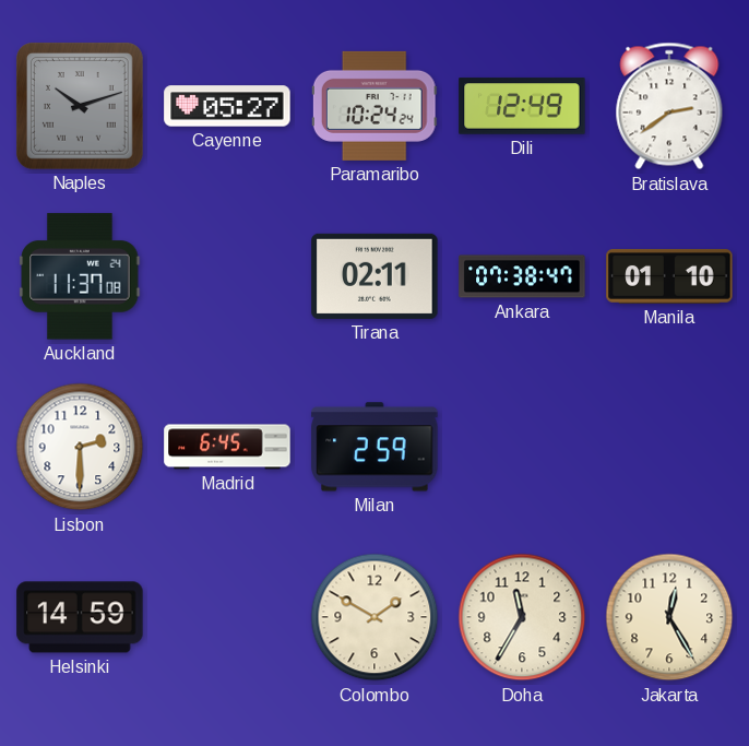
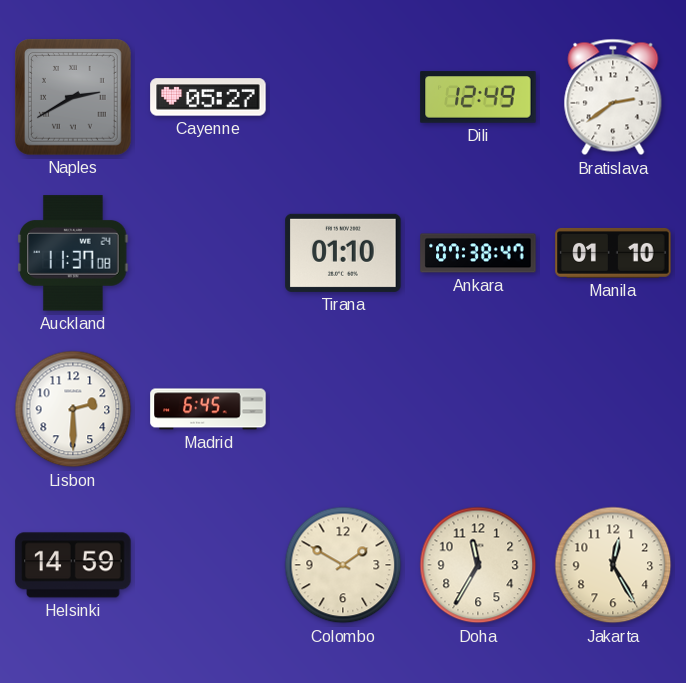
Naples: 10:12 -> 2:40 (74, 98)
Paramaribo: 10:24 -> none (374, 106)
Tirana: 02:11 -> 01:10 (343, 253)
Milan: 2:59 -> none (374, 447)
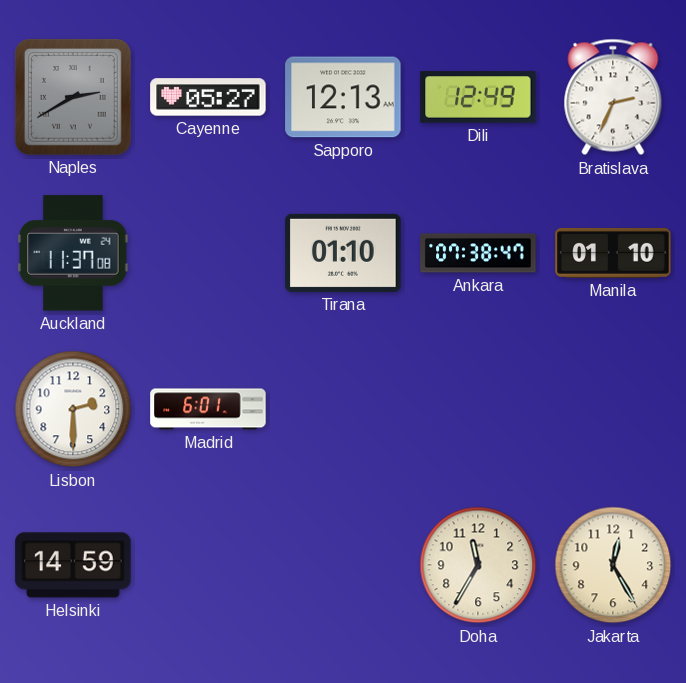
Sapporo: none -> 12:13 (343, 97)
Bratislava: 2:39 -> 2:34 (613, 97)
Madrid: 6:45 -> 6:01 (208, 409)
Colombo: 1:50 -> none (343, 565)
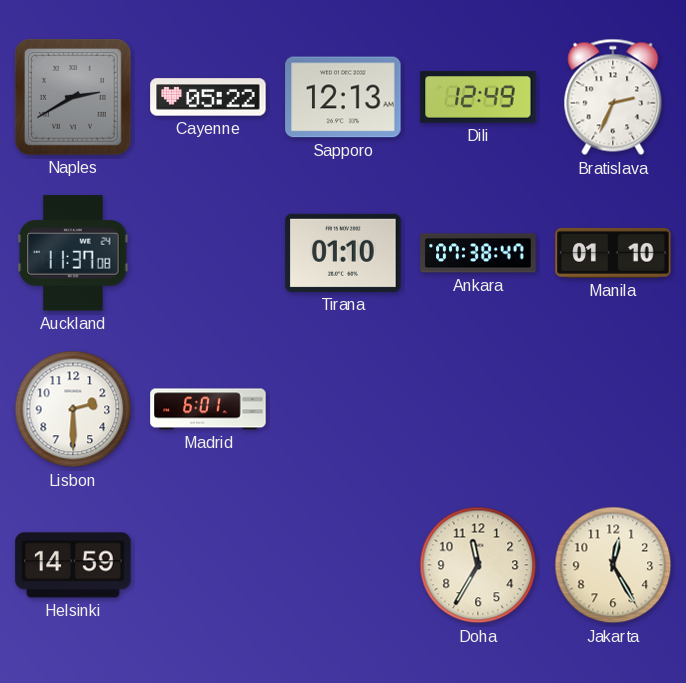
Cayenne: 05:27 -> 05:22 (208, 97)
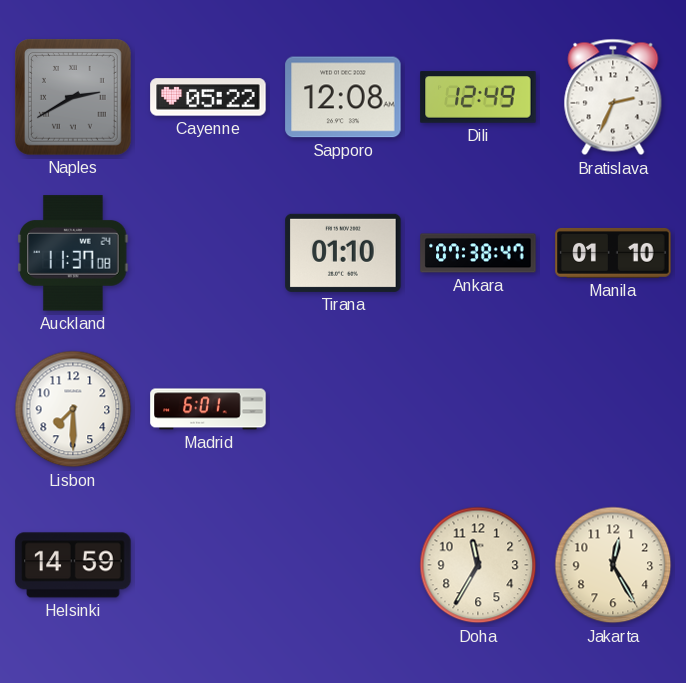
Sapporo: 12:13 -> 12:08 (343, 97)
Lisbon: 2:30 -> 7:30 (73, 409)
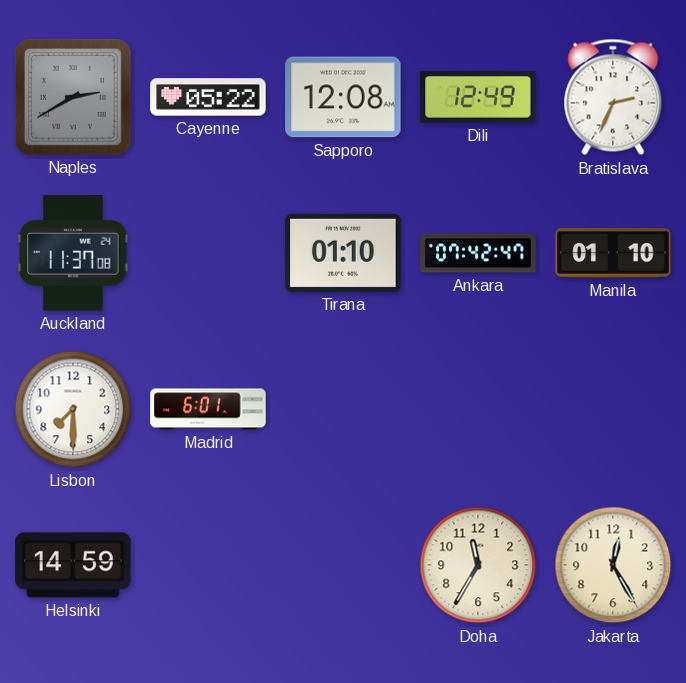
Ankara: 07:38 -> 07:42 (478, 253)
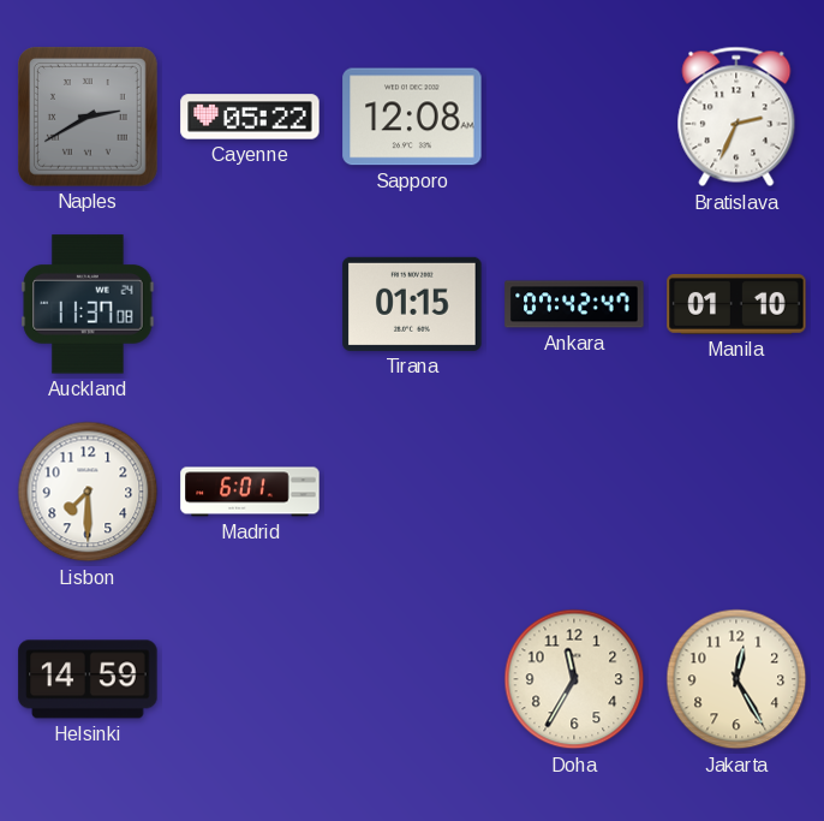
Dili: 12:49 -> none (478, 97)
Tirana: 01:10 -> 01:15 (412, 304)
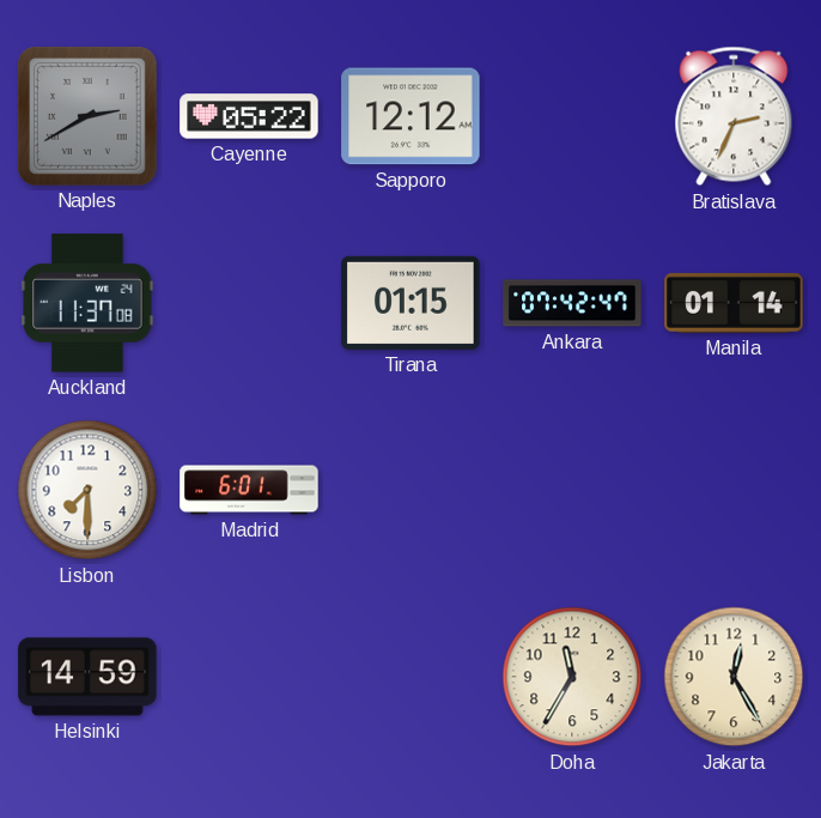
Sapporo: 12:08 -> 12:12 (410, 116)
Manila: 01:10 -> 01:14 (734, 303)
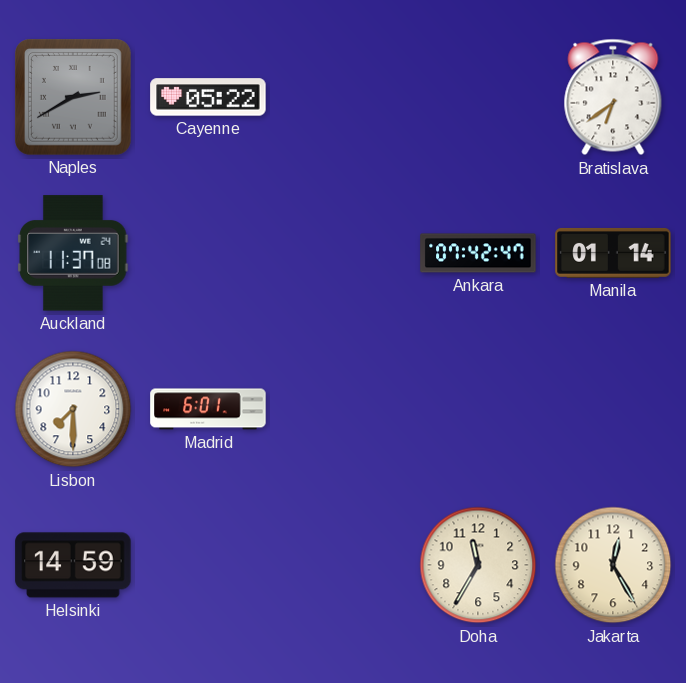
Sapporo: 12:12 -> none (410, 116)
Bratislava: 2:34 -> 6:39 (613, 97)
Tirana: 01:15 -> none (410, 303)
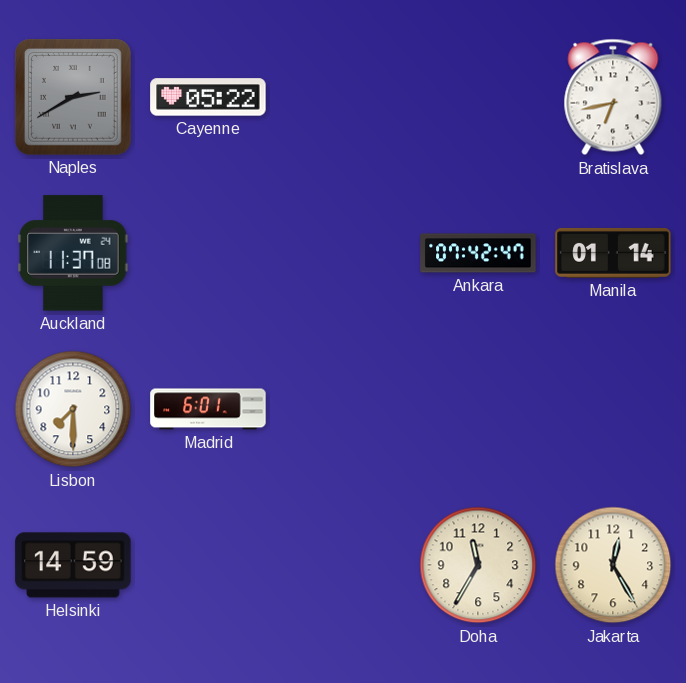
Bratislava: 6:39 -> 6:43 (613, 97)
